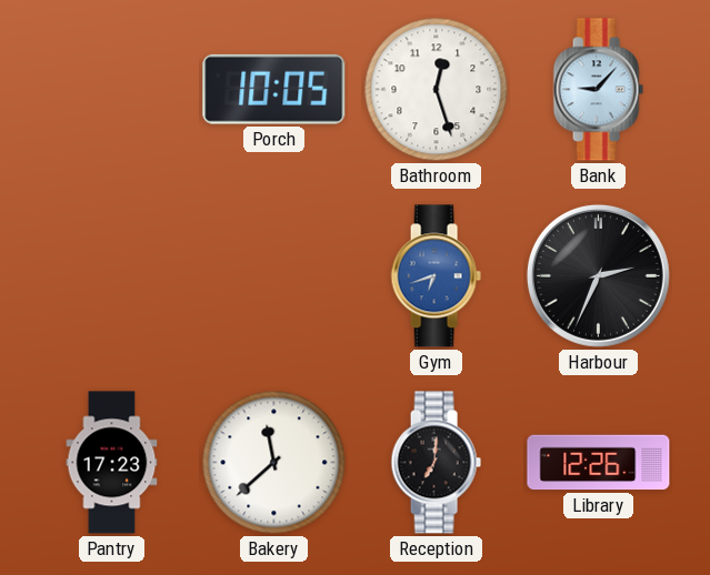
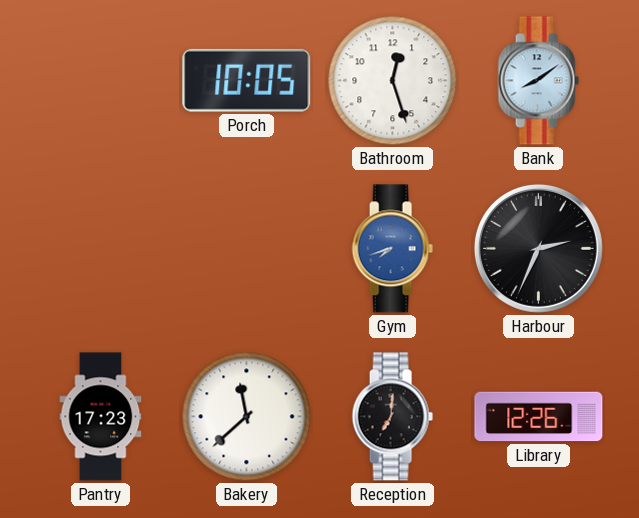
Bank: 9:07 -> 8:09 (538, 81)
Gym: 6:42 -> 7:42 (392, 249)
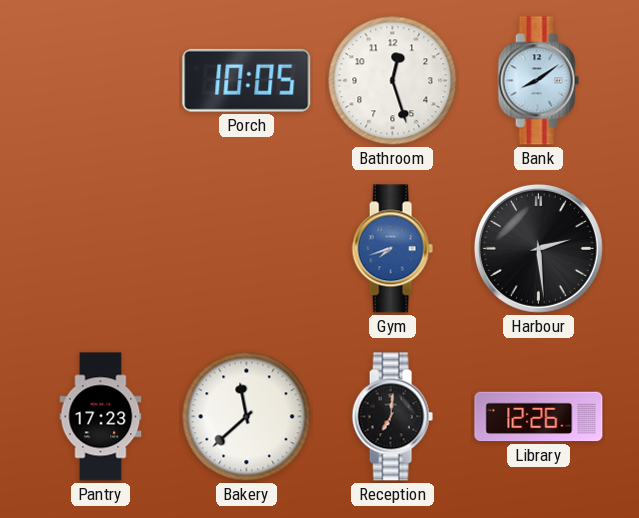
Harbour: 2:34 -> 2:29 (538, 248)
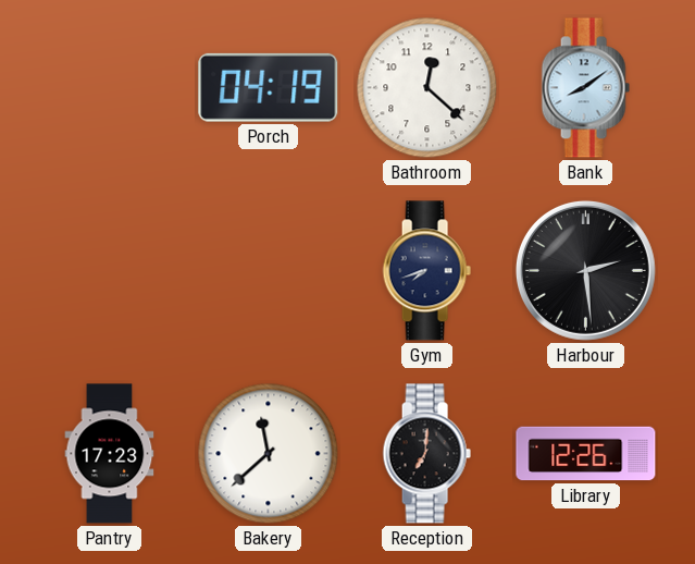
Porch: 10:05 -> 04:19 (269, 87)
Bathroom: 12:27 -> 12:22 (427, 88)
Gym dial: blue -> navy (426, 271)
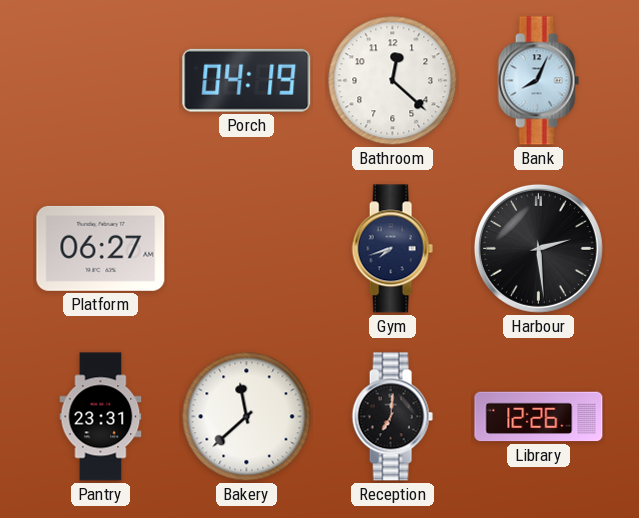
Bank: 8:09 -> 8:04 (538, 81)
Platform: none -> 06:27 (101, 248)
Pantry: 17:23 -> 23:31 (101, 417)
